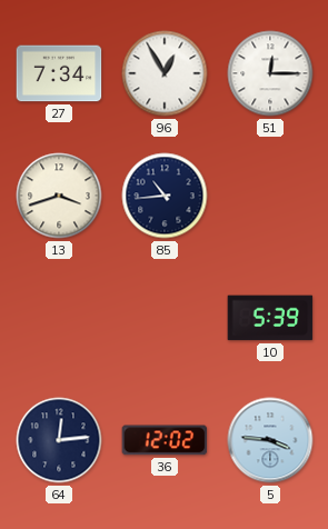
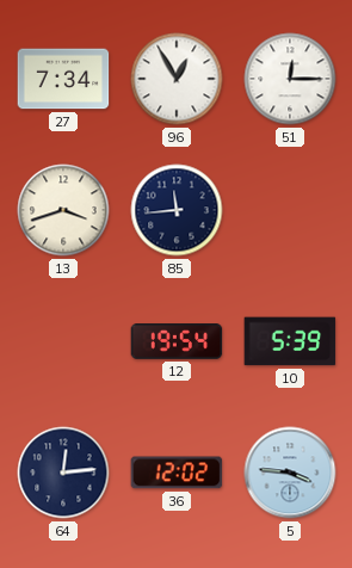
85: 10:44 -> 11:44 (177, 210)
12: none -> 19:54 (177, 341)
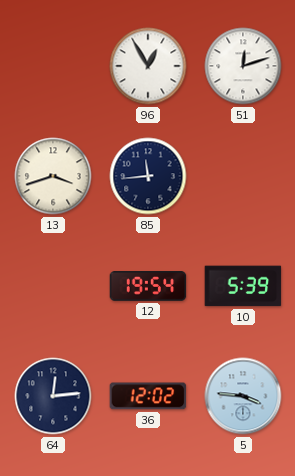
27: 7:34 -> none (63, 79)
51: 12:15 -> 12:12 (243, 66)
